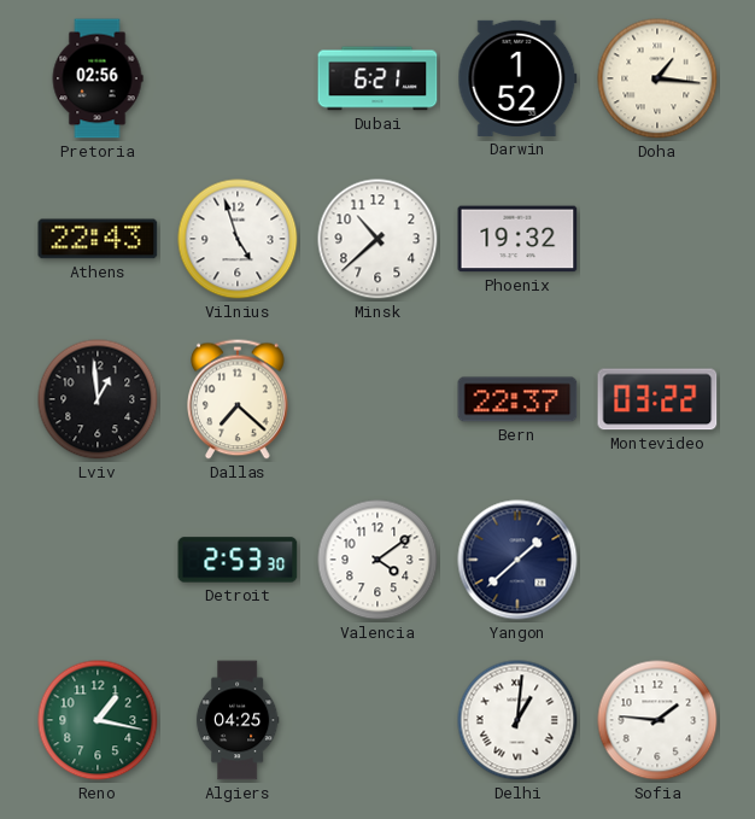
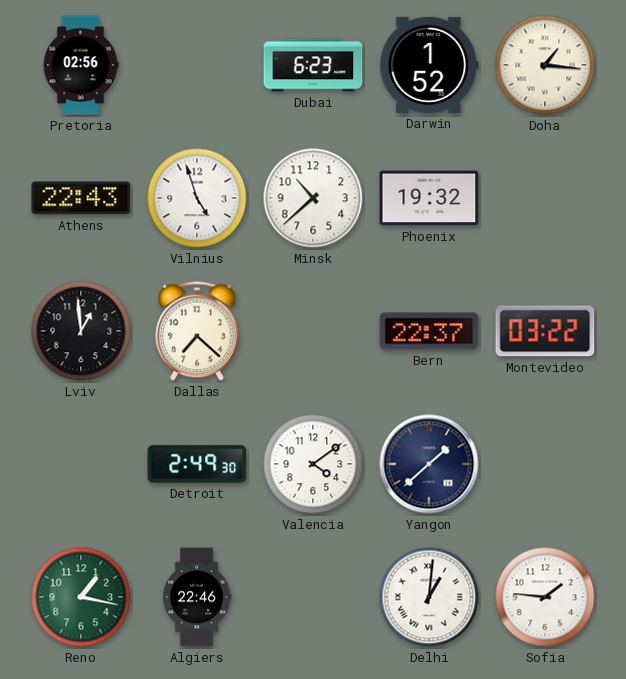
Dubai: 6:21 -> 6:23 (313, 65)
Detroit: 2:53 -> 2:49 (197, 464)
Algiers: 04:25 -> 22:46 (197, 597)
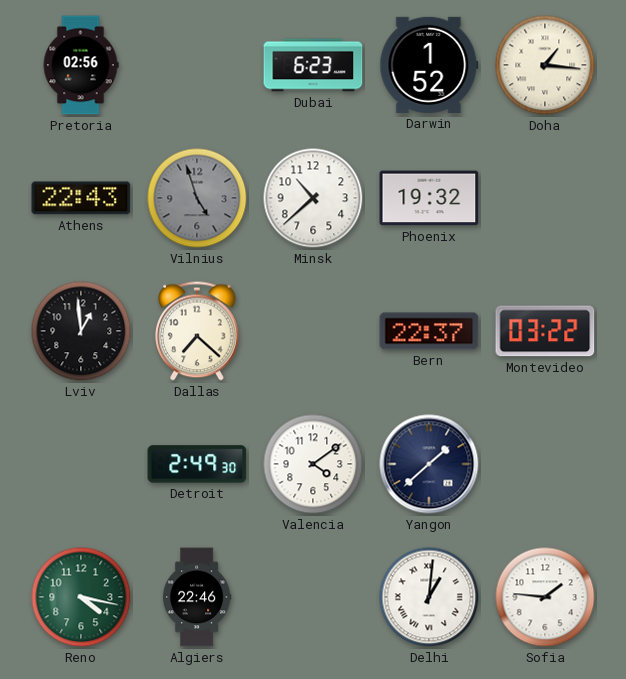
Vilnius dial: white -> grey (197, 198)
Reno: 1:17 -> 4:17 (81, 597)
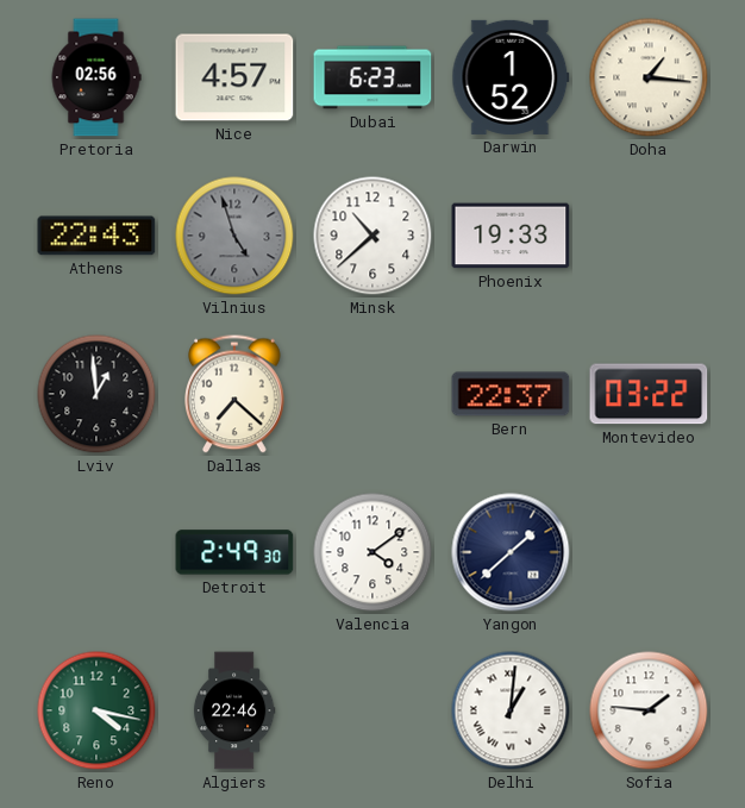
Nice: none -> 4:57 (234, 77)
Phoenix: 19:32 -> 19:33 (511, 236)
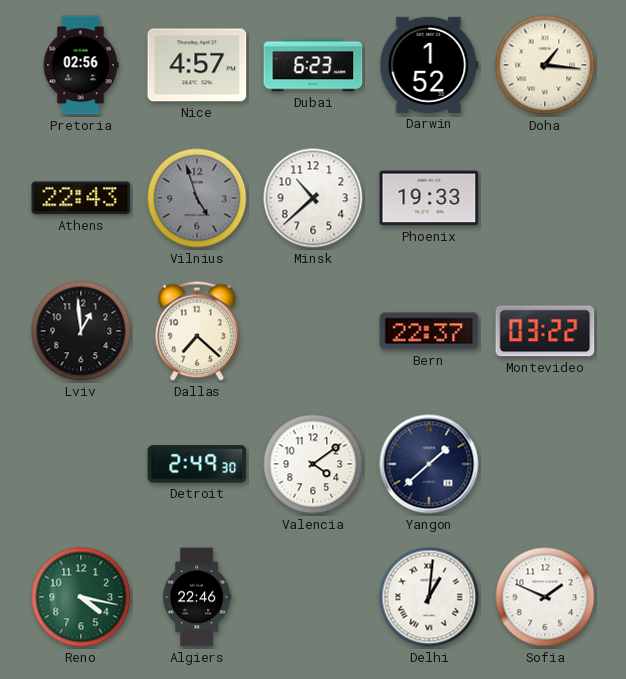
Sofia: 1:46 -> 1:49 (545, 597)
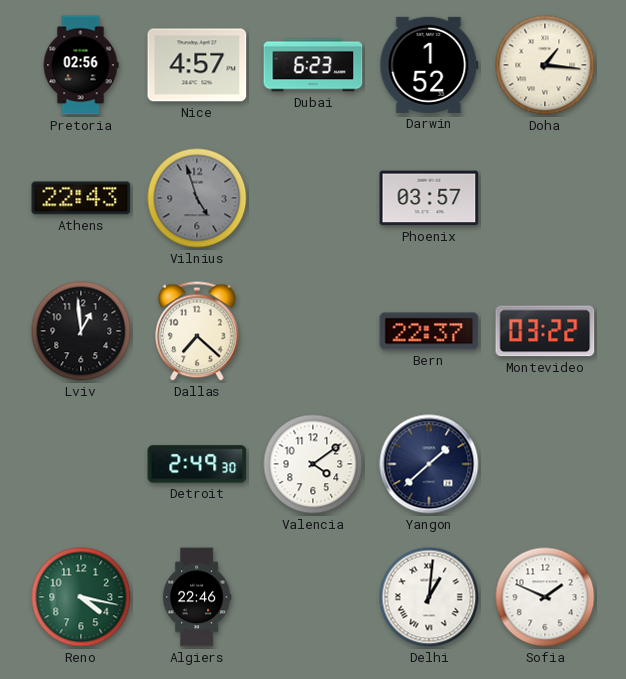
Minsk: 10:38 -> none (313, 198)
Phoenix: 19:33 -> 03:57 (429, 198)
